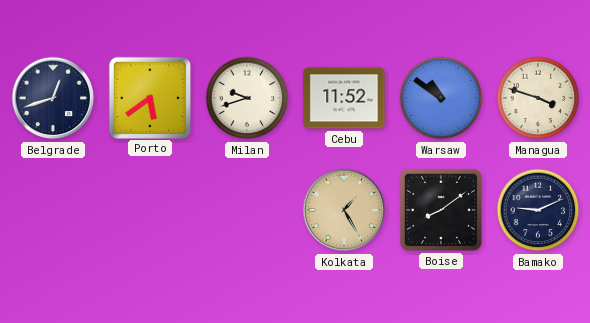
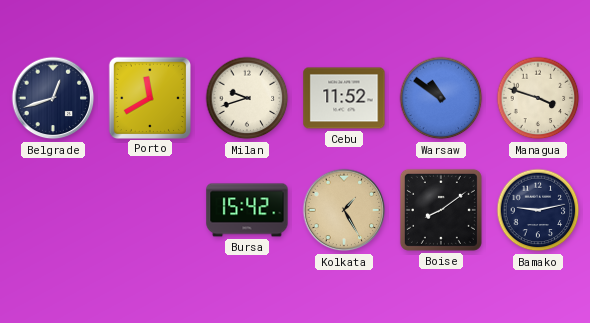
Porto: 5:39 -> 11:40 (149, 97)
Bursa: none -> 15:42 (247, 210)
Bamako: 9:11 -> 9:13 (538, 210)
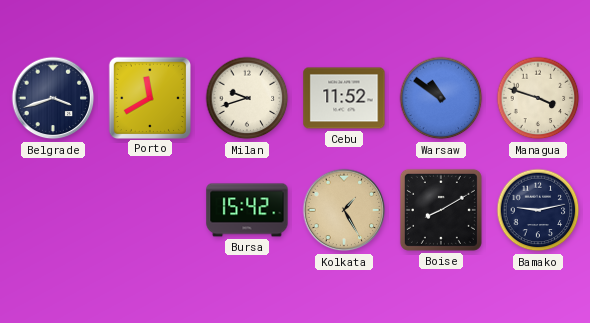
Belgrade: 12:42 -> 3:42 (53, 98)
Boise: 8:09 -> 8:10 (441, 210)
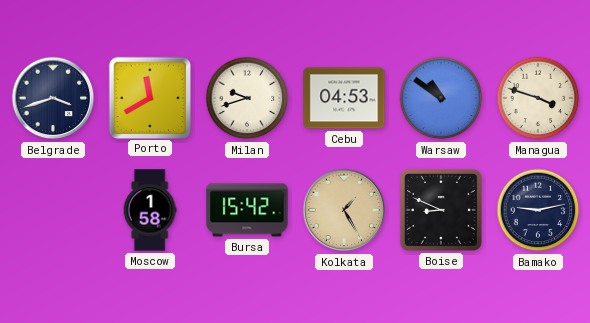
Cebu: 11:52 -> 04:53 (344, 98)
Moscow: none -> 1:58 (150, 210)
Boise: 8:10 -> 8:49 (441, 210)
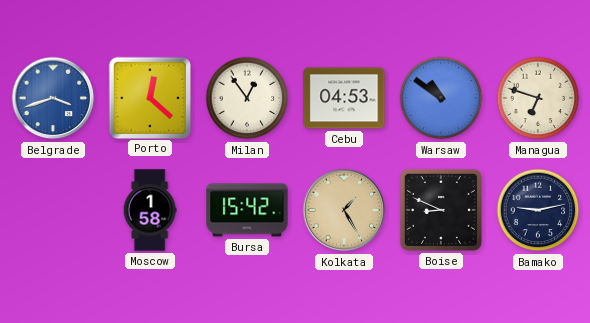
Belgrade dial: navy -> blue (53, 98)
Porto: 11:40 -> 12:22 (149, 97)
Milan: 9:42 -> 12:54 (247, 98)
Managua: 3:48 -> 6:48 (538, 98)
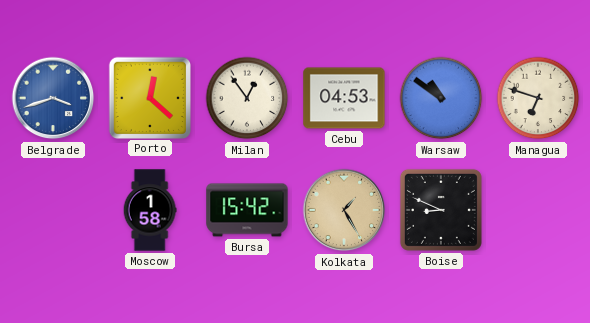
Bamako: 9:13 -> none (538, 210)
